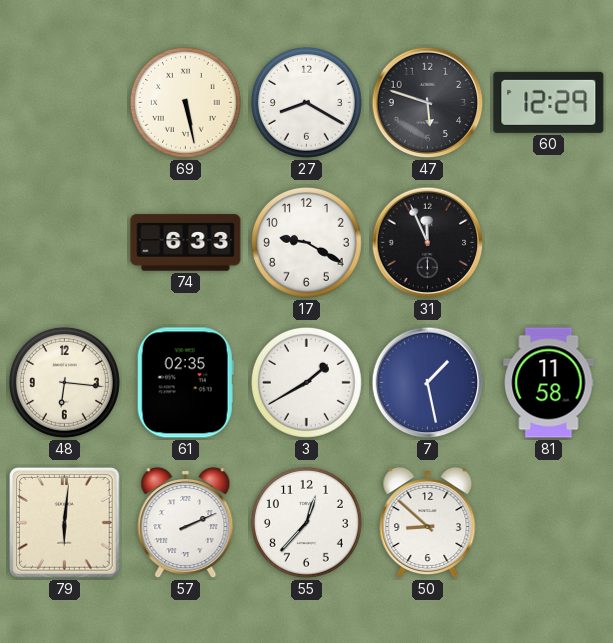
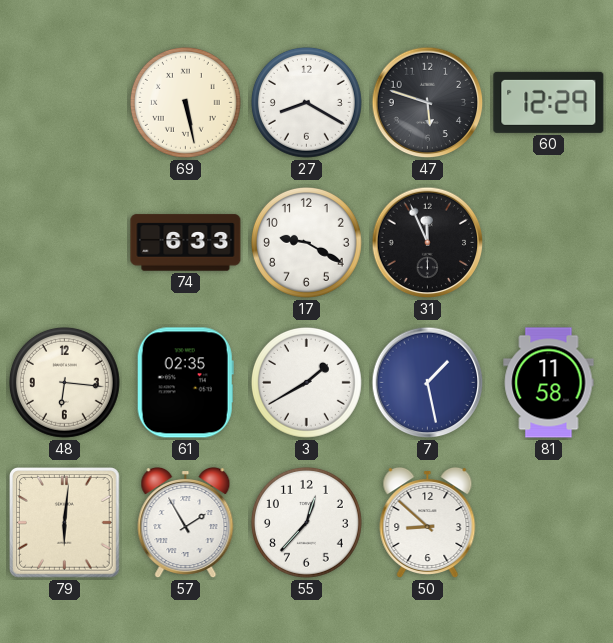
57: 2:11 -> 1:55 (186, 523)
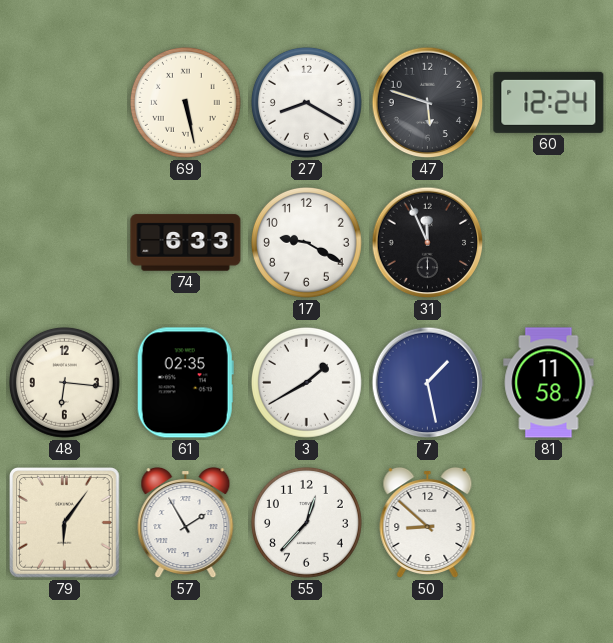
60: 12:29 -> 12:24 (549, 102)
79: 6:01 -> 6:06 (65, 523)
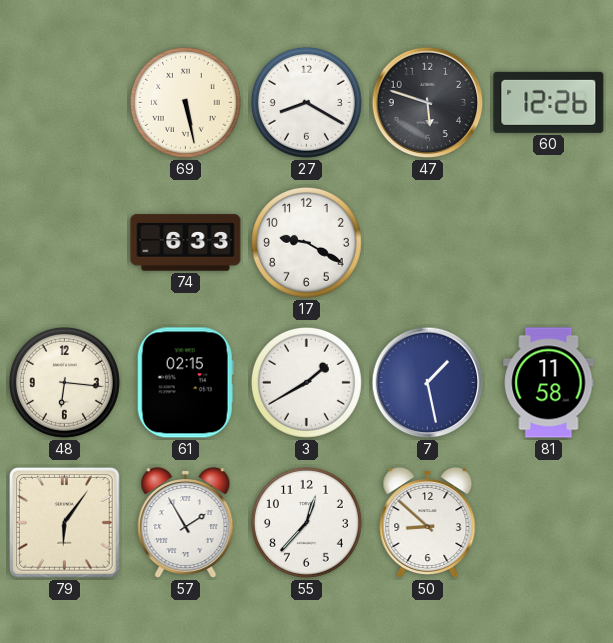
60: 12:24 -> 12:26 (549, 102)
31: 11:56 -> none (428, 243)
61: 02:35 -> 02:15 (185, 383)
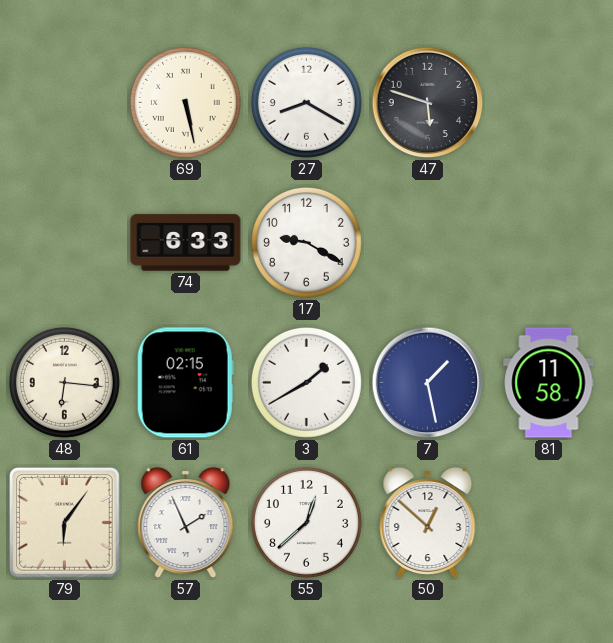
60: 12:26 -> none (549, 102)
57: 1:55 -> 1:56 (186, 523)
55: 12:37 -> 12:38 (306, 522)
50: 8:52 -> 12:52 (428, 523)
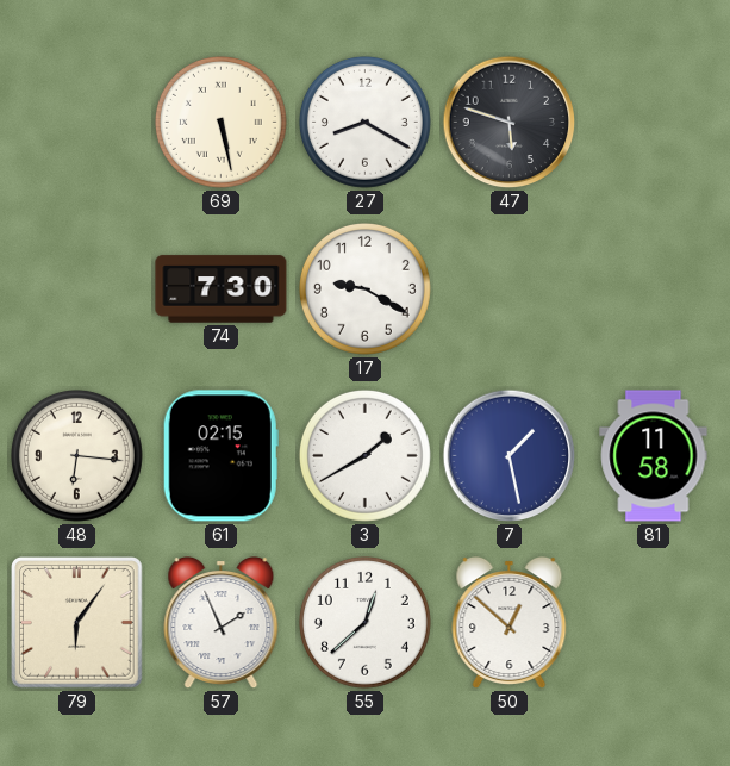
74: 6:33 -> 7:30 (222, 289)
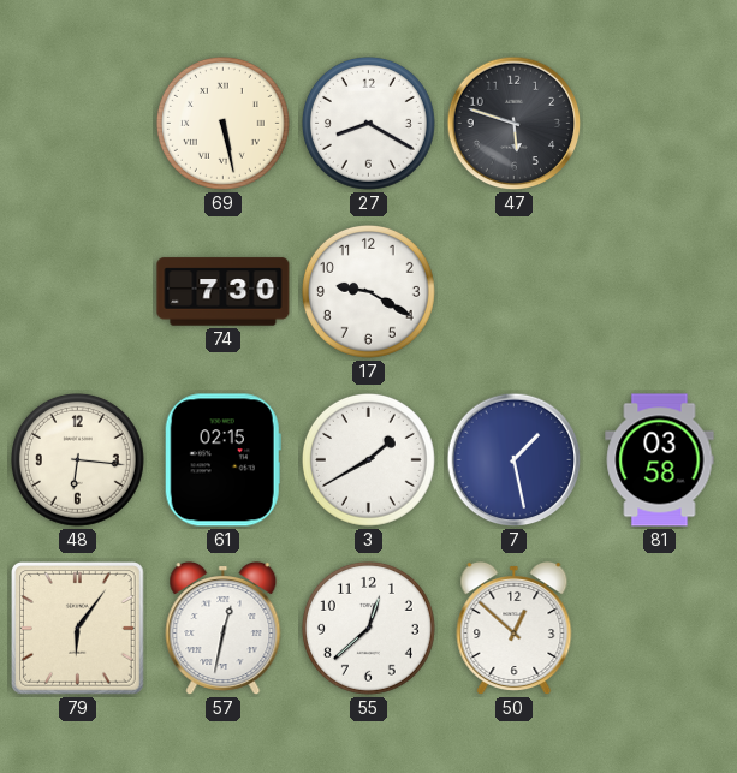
81: 11:58 -> 03:58 (660, 460)
57: 1:56 -> 12:32 (224, 629)
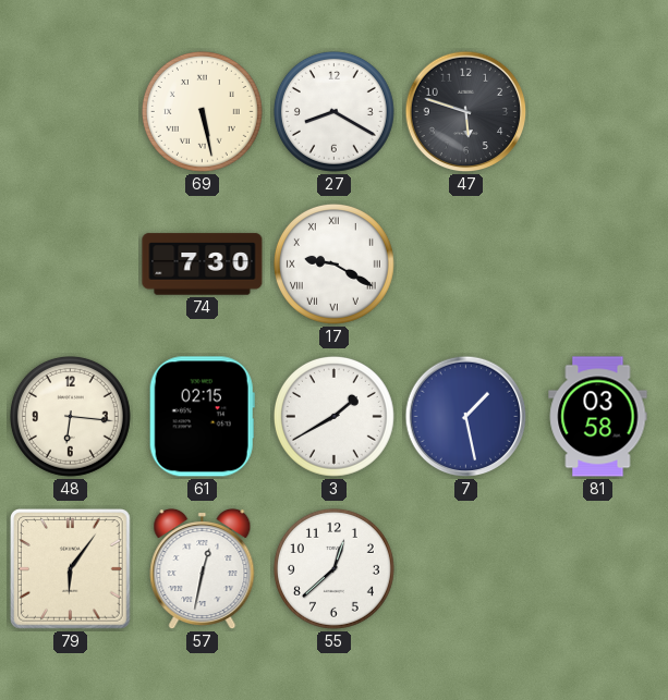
17 numerals: Arabic -> Roman (333, 263)
50: 12:52 -> none (515, 629)
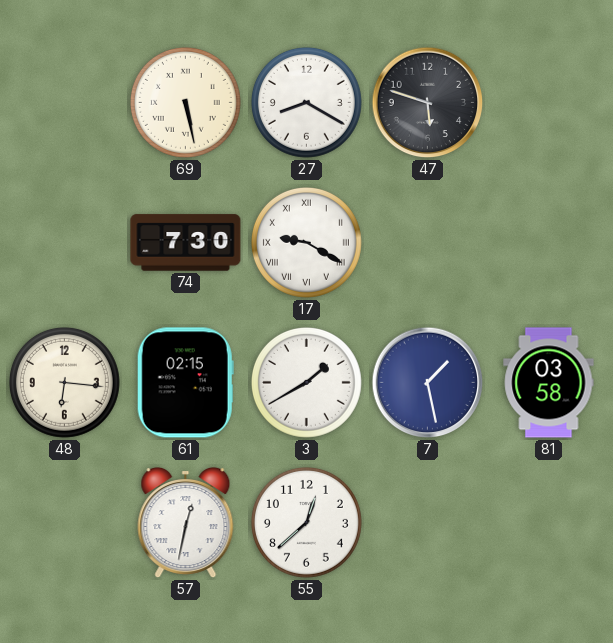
79: 6:06 -> none (71, 569)
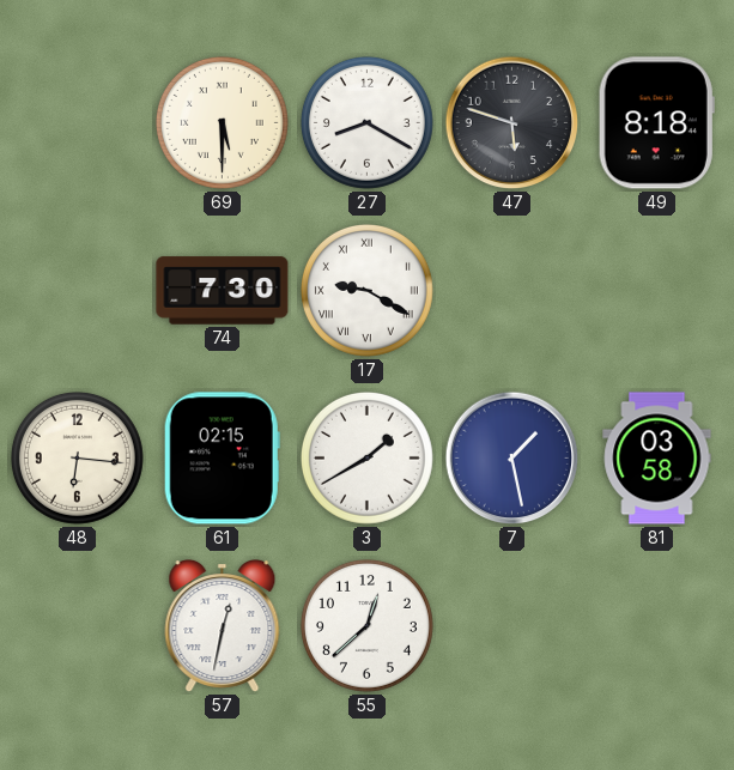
69: 5:28 -> 5:30 (222, 122)
49: none -> 8:18 (656, 123)
